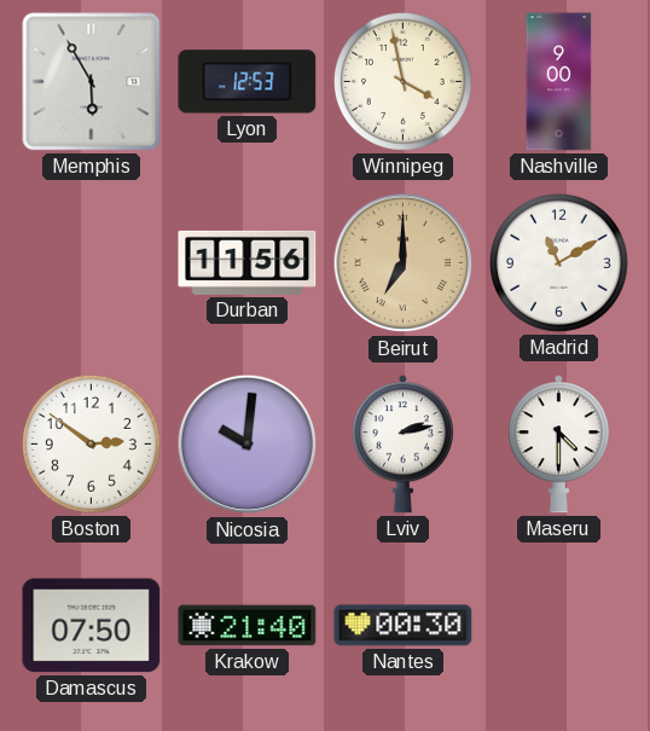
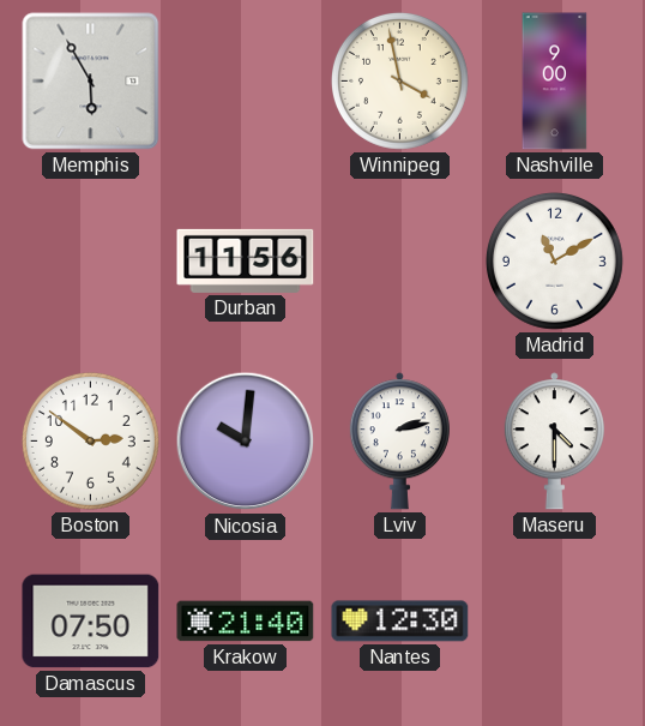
Lyon: 12:53 -> none (248, 82)
Beirut: 7:00 -> none (404, 263)
Nantes: 00:30 -> 12:30 (400, 622)
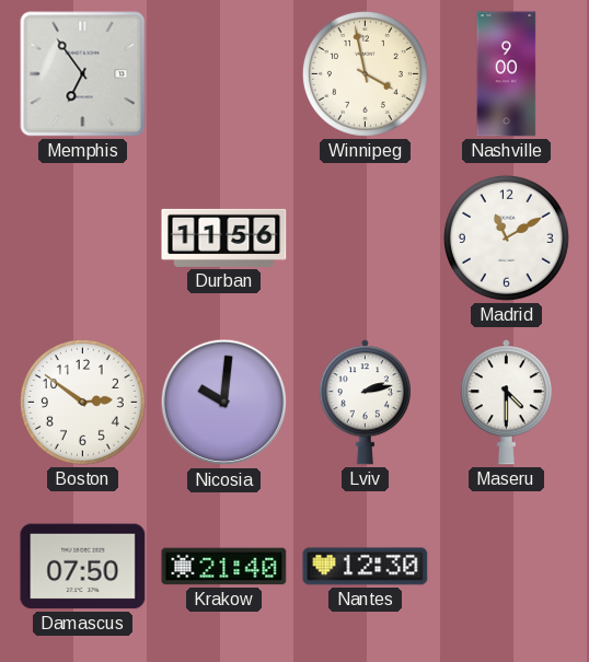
Memphis: 5:55 -> 6:54 (83, 74)
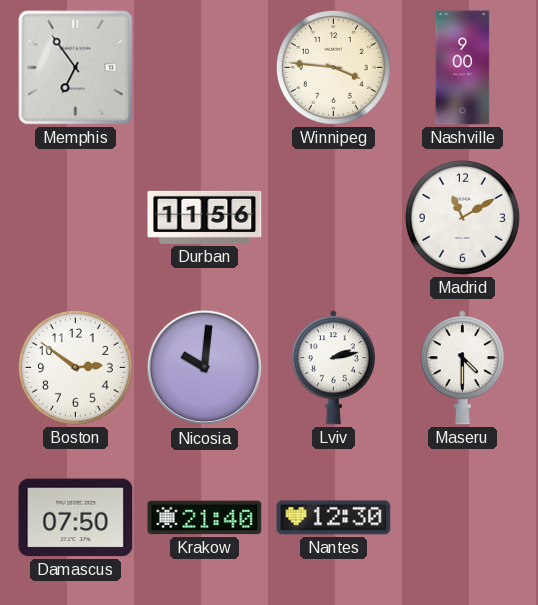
Winnipeg: 3:58 -> 3:46 (333, 67)
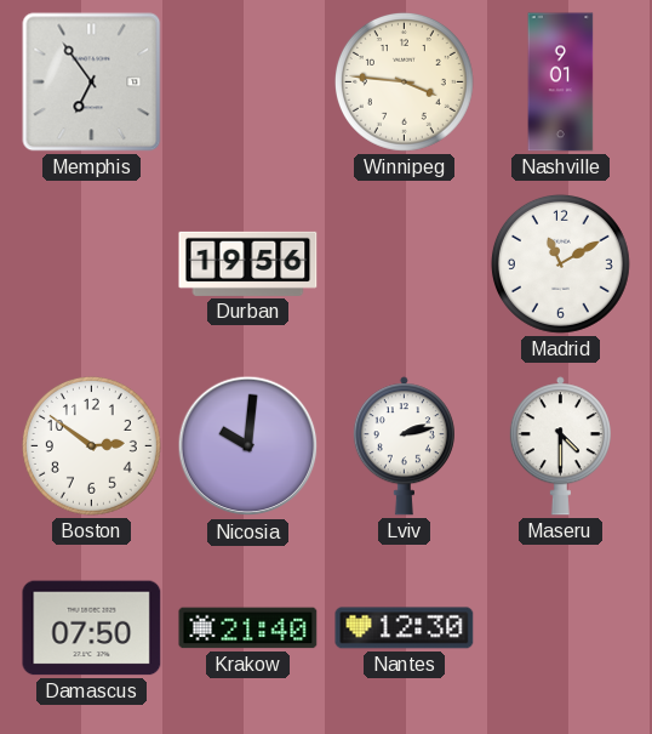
Nashville: 9:00 -> 9:01 (561, 82)
Durban: 11:56 -> 19:56 (248, 263)
